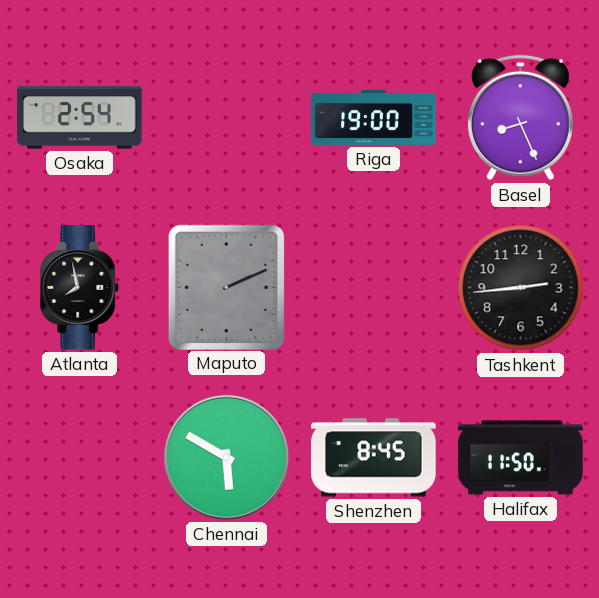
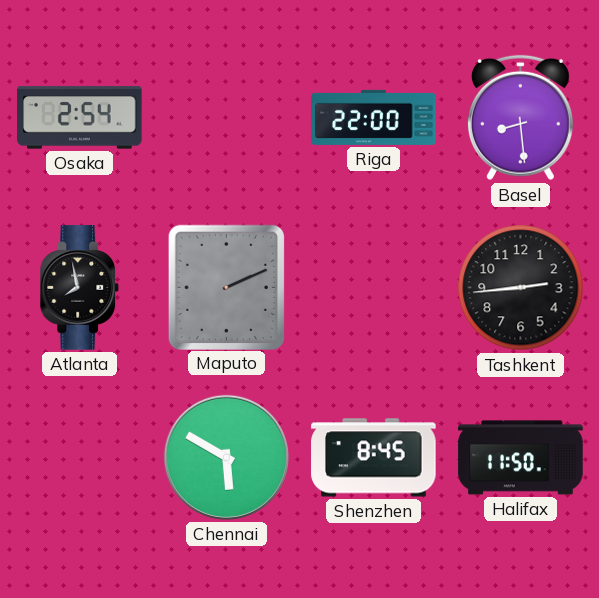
Riga: 19:00 -> 22:00 (374, 117)
Basel: 8:26 -> 8:29 (520, 118)
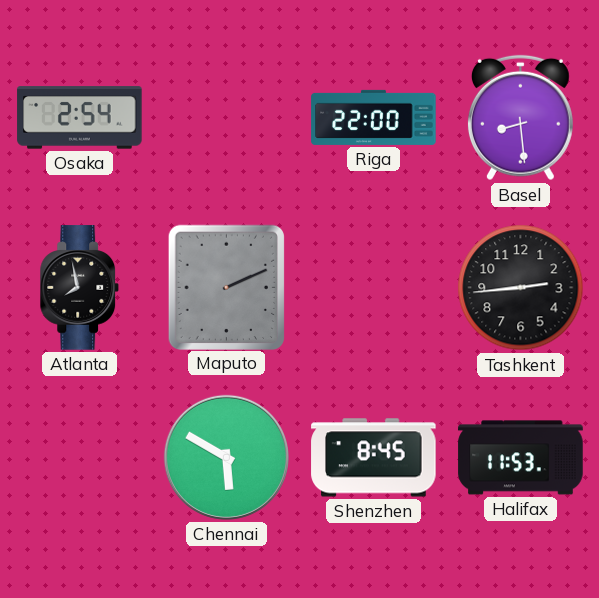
Halifax: 11:50 -> 11:53 (521, 458)
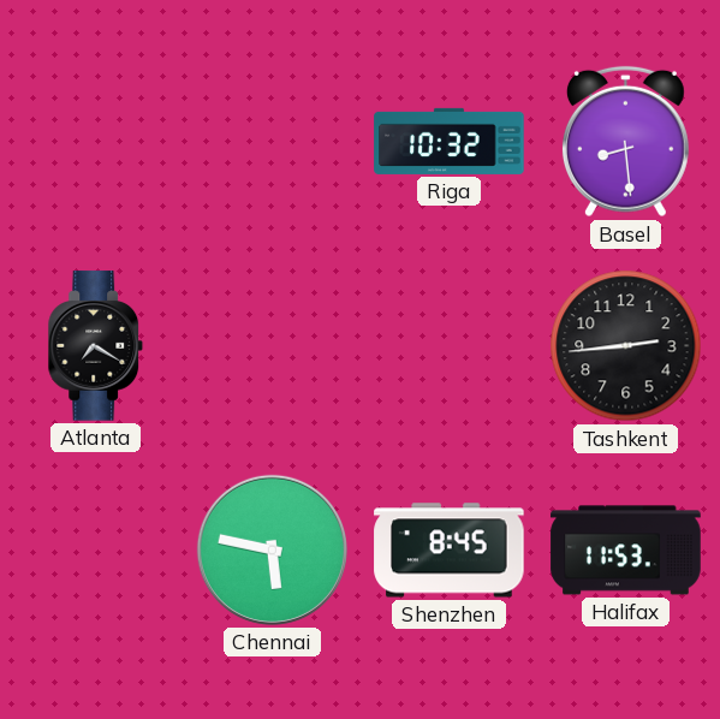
Osaka: 2:54 -> none (80, 118)
Riga: 22:00 -> 10:32 (450, 141)
Atlanta: 7:58 -> 7:20 (96, 346)
Maputo: 2:11 -> none (226, 287)
Chennai: 5:50 -> 5:47 (272, 549)
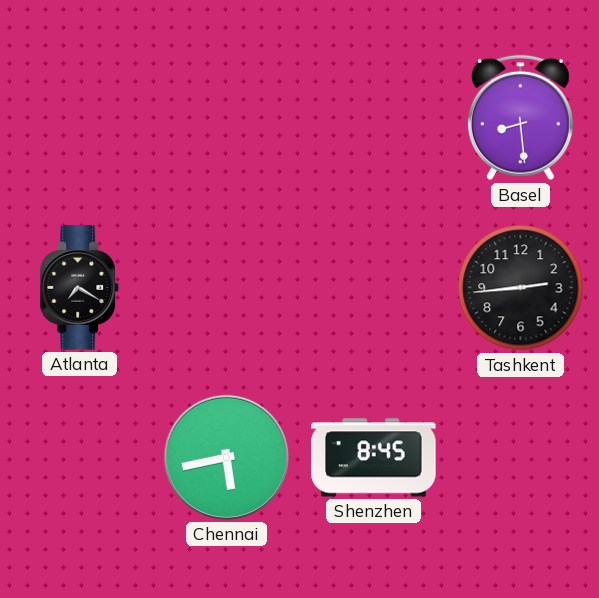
Riga: 10:32 -> none (450, 141)
Chennai: 5:47 -> 5:43 (226, 457)
Halifax: 11:53 -> none (626, 551)
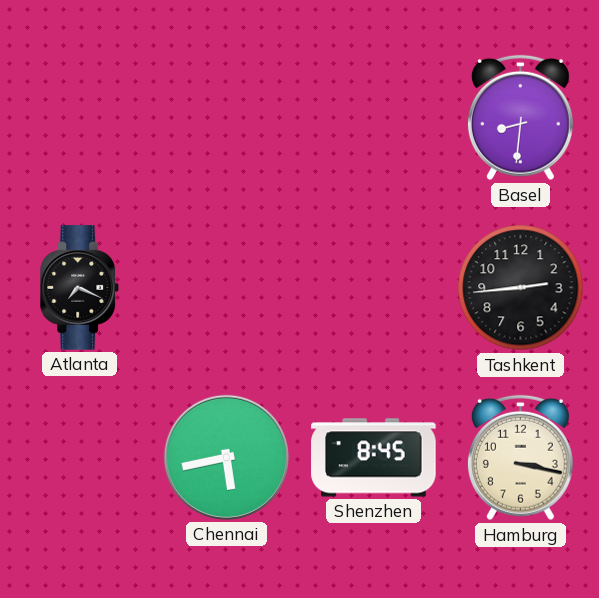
Basel: 8:29 -> 8:31 (520, 118)
Atlanta: 7:20 -> 7:19 (80, 288)
Hamburg: none -> 3:17 (520, 458)
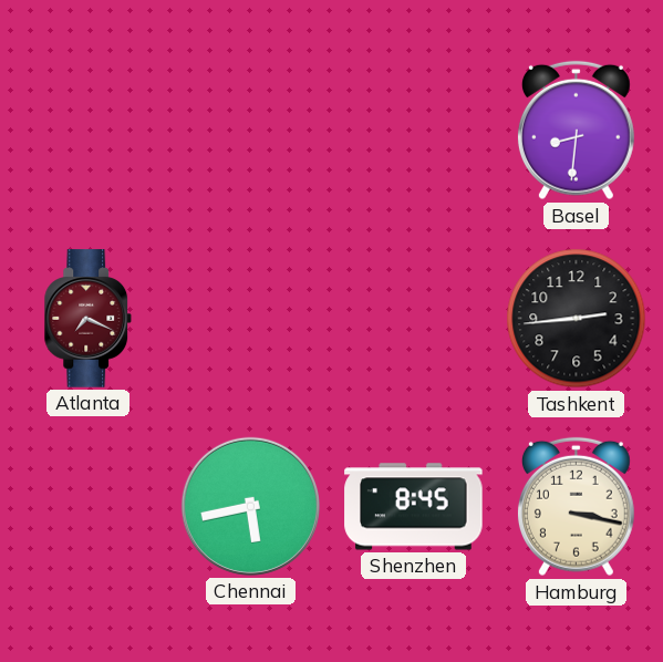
Atlanta dial: black -> burgundy (89, 319)
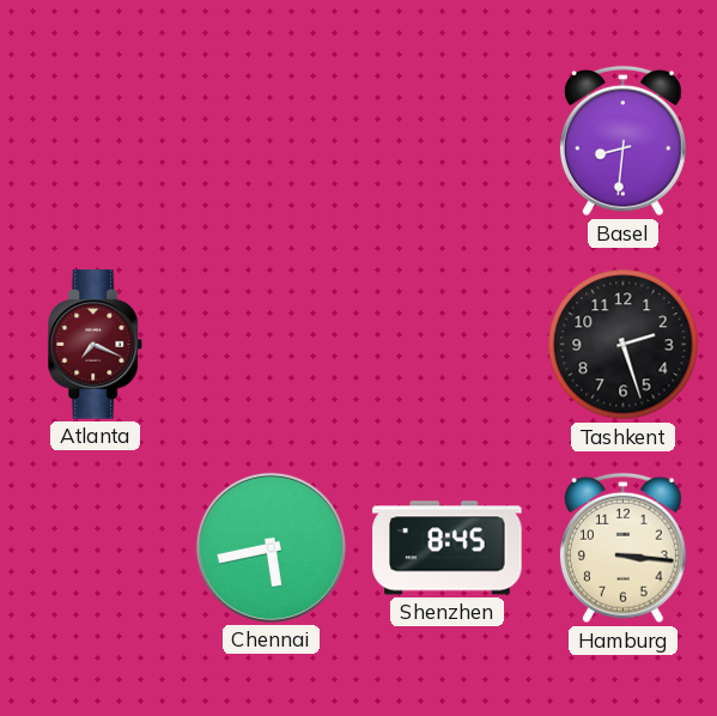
Tashkent: 2:44 -> 2:27 (624, 345)
Hamburg: 3:17 -> 3:16 (622, 548)
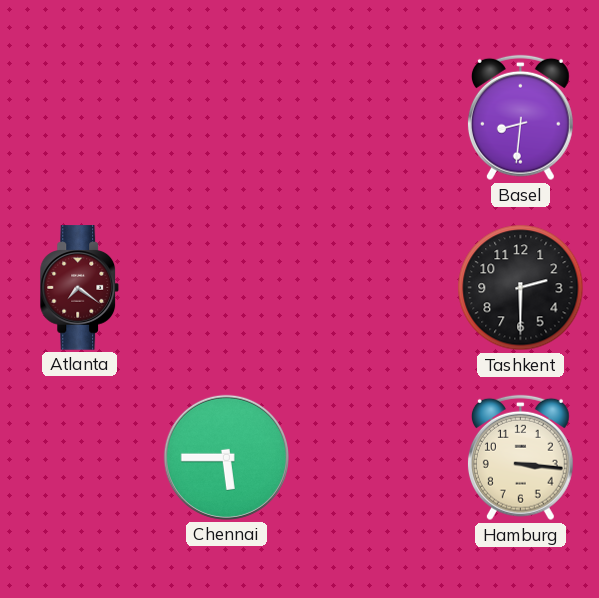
Atlanta: 7:19 -> 7:21 (80, 288)
Tashkent: 2:27 -> 2:30 (521, 288)
Chennai: 5:43 -> 5:45 (226, 457)
Shenzhen: 8:45 -> none (448, 548)
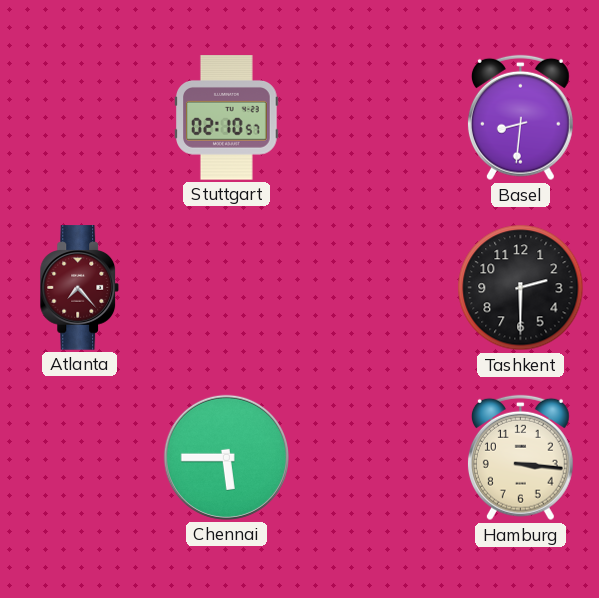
Stuttgart: none -> 02:10 (227, 118)
Atlanta: 7:21 -> 7:23 (80, 288)
